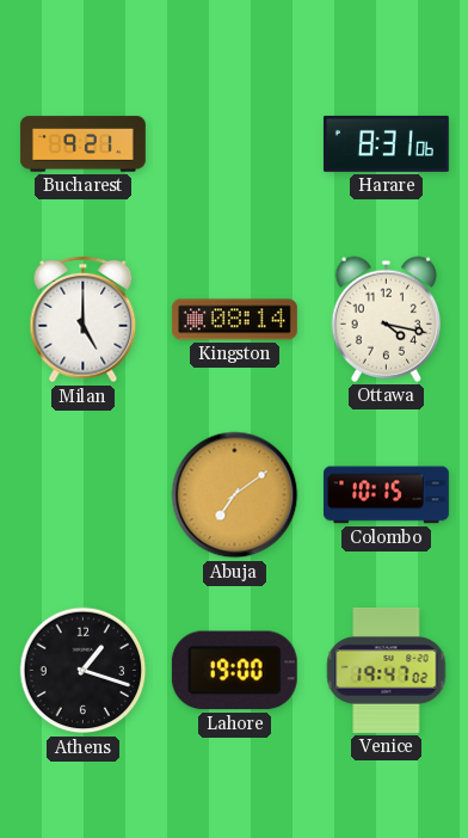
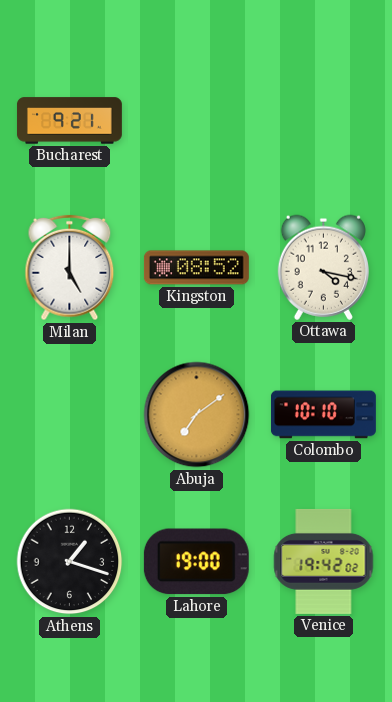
Harare: 8:31 -> none (386, 143)
Kingston: 08:14 -> 08:52 (196, 268)
Colombo: 10:15 -> 10:10 (323, 415)
Venice: 19:47 -> 19:42 (324, 561)
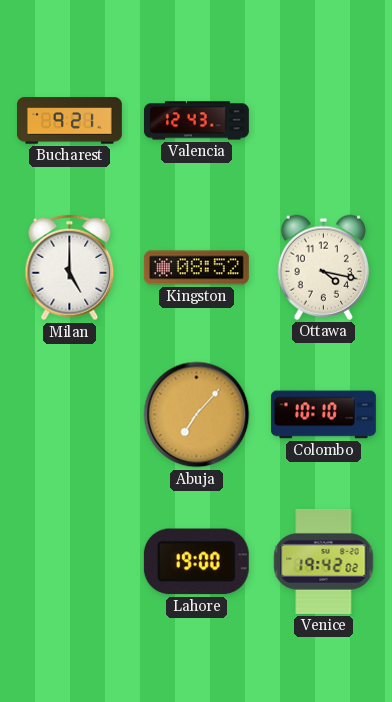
Valencia: none -> 12:43 (196, 121)
Abuja: 7:09 -> 7:07 (197, 415)
Athens: 1:18 -> none (70, 562)
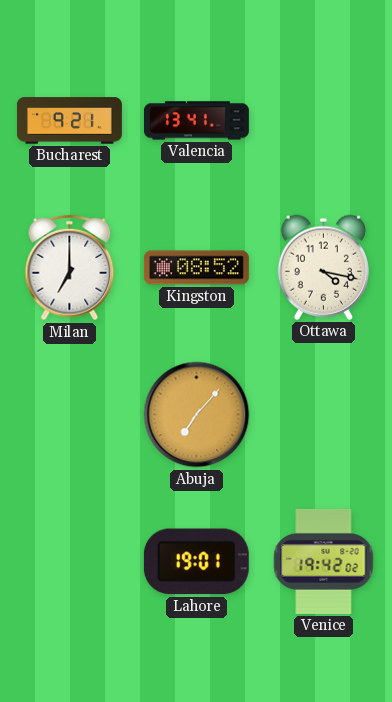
Valencia: 12:43 -> 13:41 (196, 121)
Milan: 5:00 -> 7:00 (70, 268)
Colombo: 10:10 -> none (323, 415)
Lahore: 19:00 -> 19:01 (196, 562)
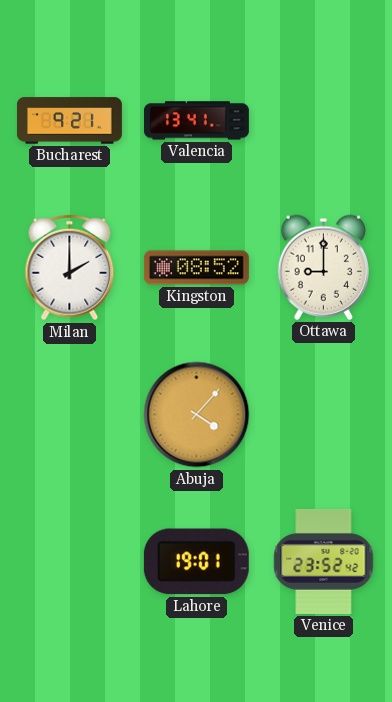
Milan: 7:00 -> 2:00 (70, 268)
Ottawa: 4:17 -> 9:00 (323, 267)
Abuja: 7:07 -> 4:07 (197, 415)
Venice: 19:42 -> 23:52 (324, 561)
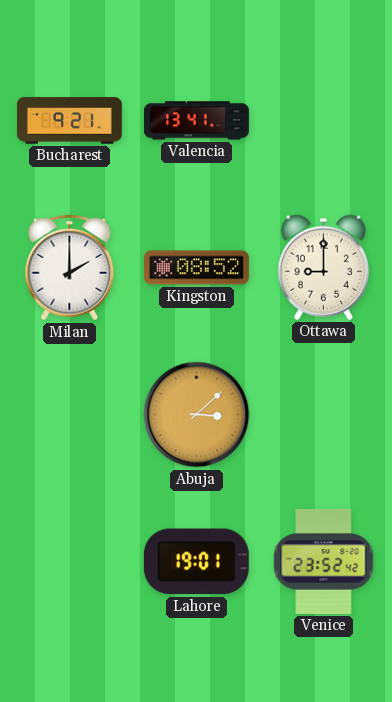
Abuja: 4:07 -> 3:08 (197, 415)
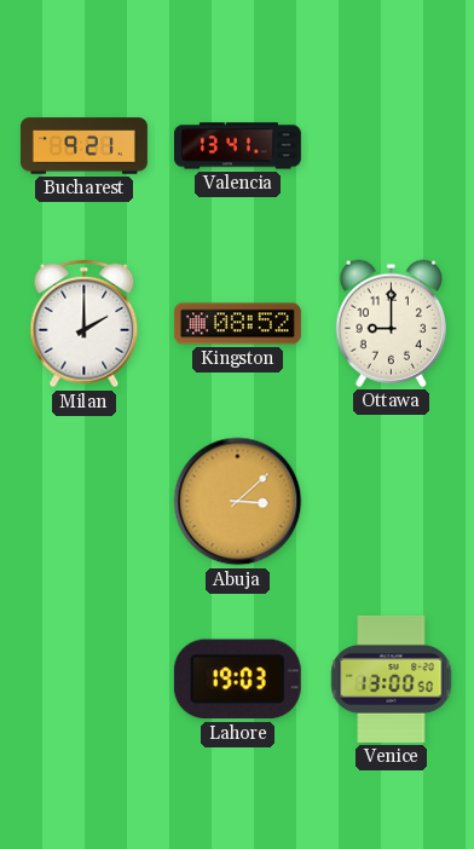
Lahore: 19:01 -> 19:03 (237, 680)
Venice: 23:52 -> 13:00 (392, 678)
